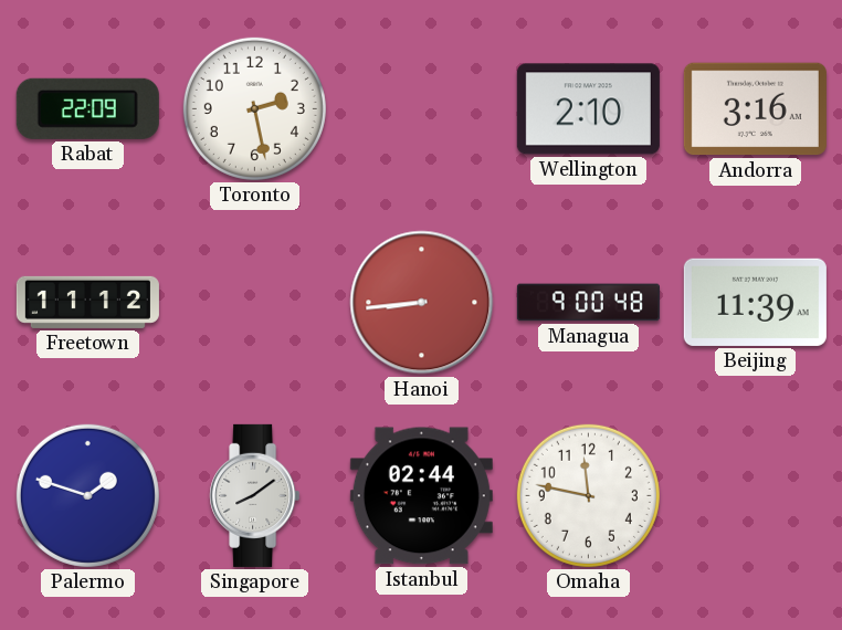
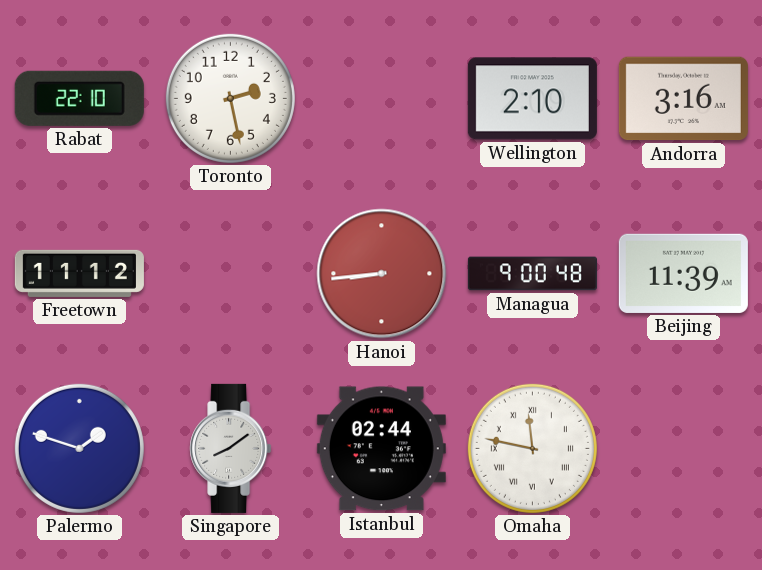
Rabat: 22:09 -> 22:10 (79, 98)
Omaha numerals: Arabic -> Roman (532, 448)
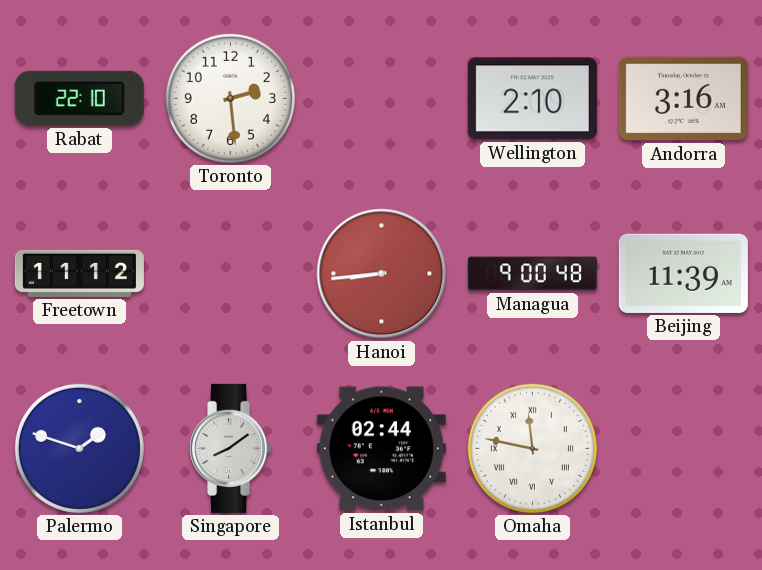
Toronto: 2:28 -> 2:29 (230, 98)
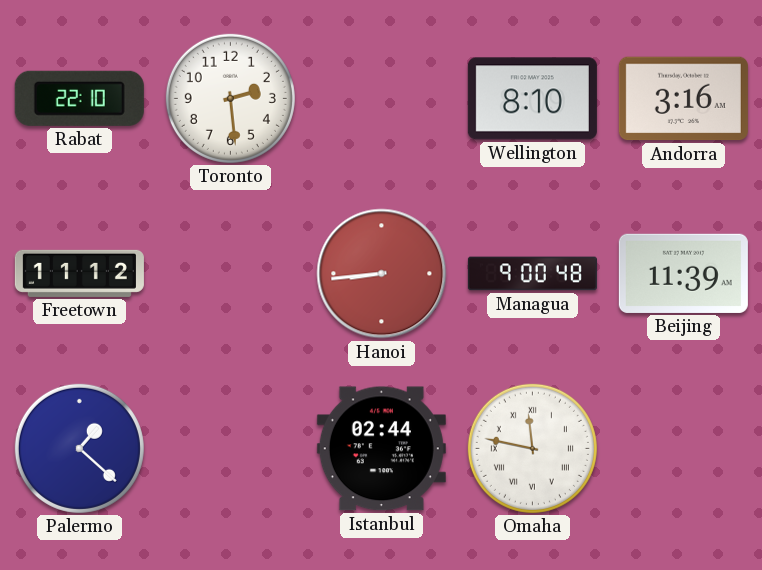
Wellington: 2:10 -> 8:10 (532, 99)
Palermo: 1:48 -> 1:22 (79, 448)
Singapore: 8:09 -> none (231, 448)
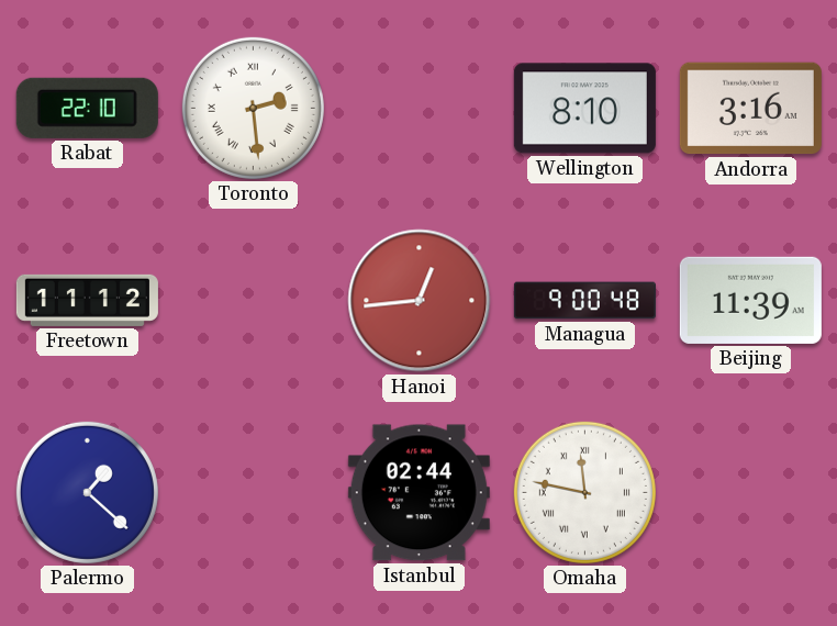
Toronto numerals: Arabic -> Roman (253, 108)
Hanoi: 8:44 -> 12:44 (420, 301)
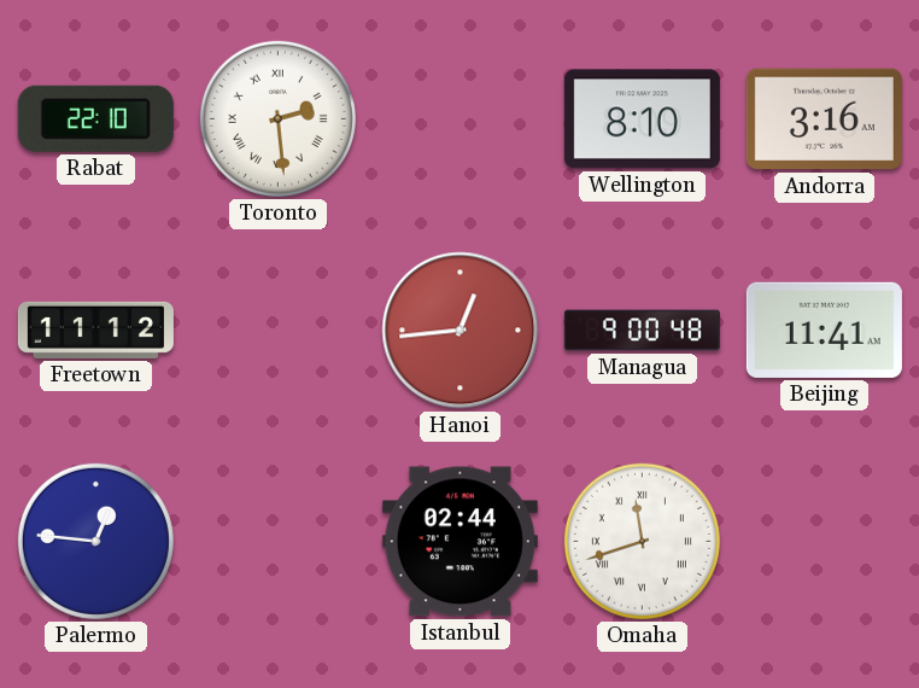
Beijing: 11:39 -> 11:41 (824, 330)
Palermo: 1:22 -> 12:46 (95, 541)
Omaha: 11:47 -> 11:42 (642, 541)
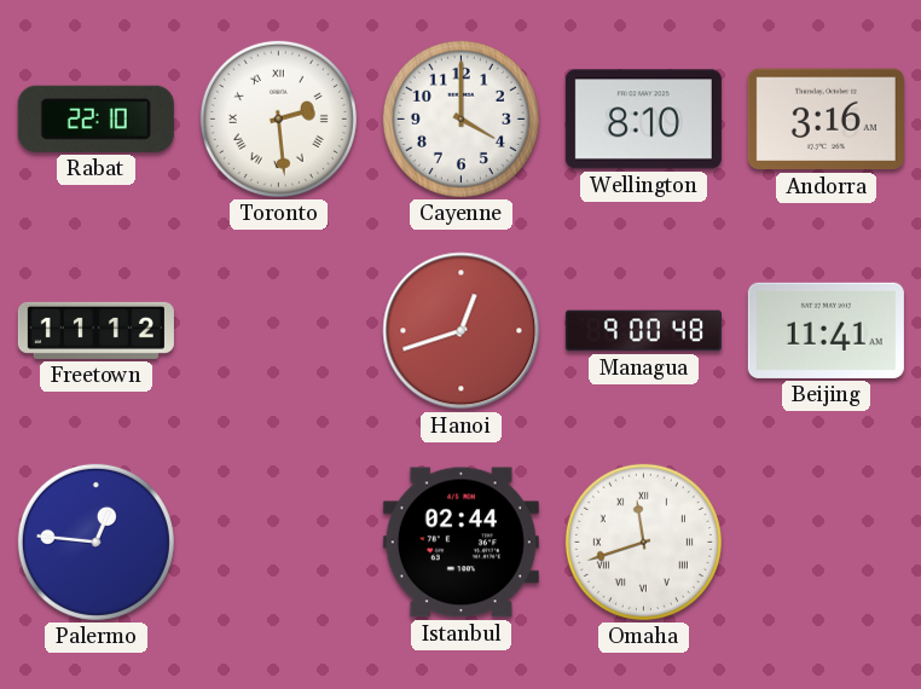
Cayenne: none -> 4:00 (460, 118)
Hanoi: 12:44 -> 12:42 (462, 331)
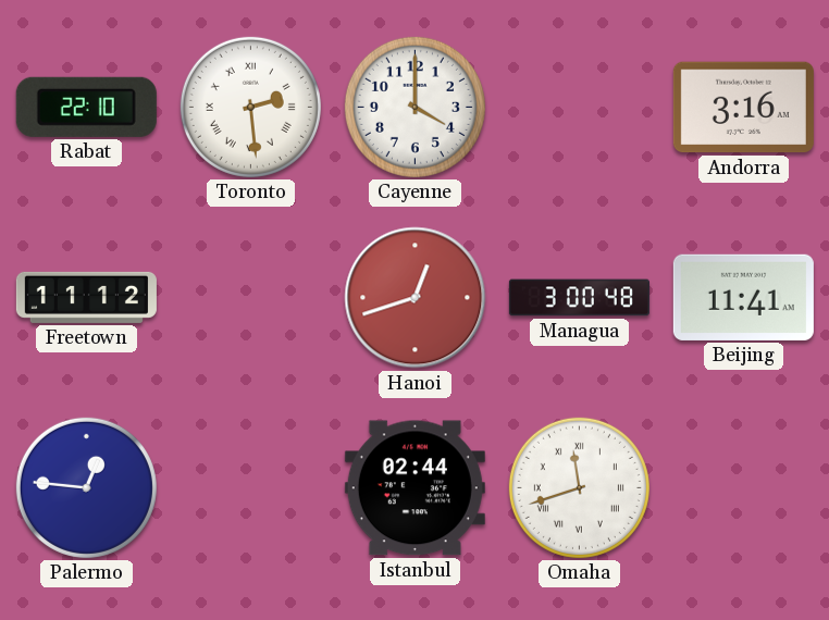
Wellington: 8:10 -> none (643, 120)
Managua: 9:00 -> 3:00 (579, 298)
